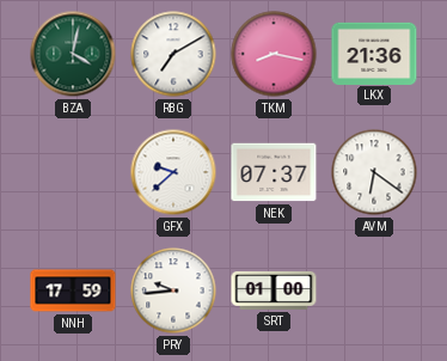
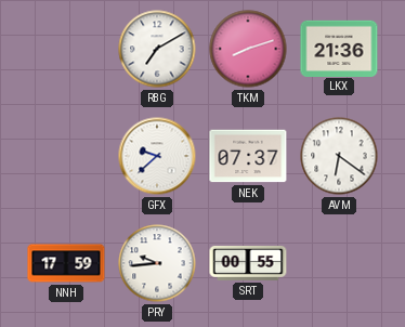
BZA: 4:02 -> none (73, 54)
TKM: 8:17 -> 8:12 (248, 49)
SRT: 01:00 -> 00:55 (248, 263)
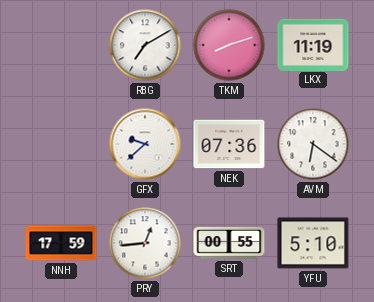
LKX: 21:36 -> 11:19 (313, 44)
NEK: 07:37 -> 07:36 (229, 144)
PRY: 9:44 -> 12:44 (145, 243)
YFU: none -> 5:10 (313, 243)
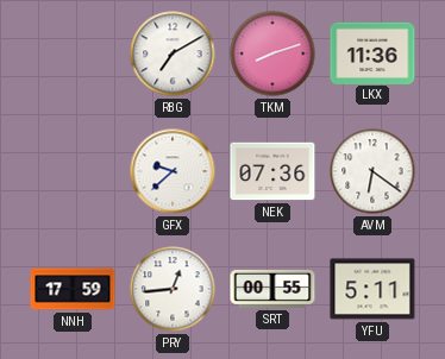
LKX: 11:19 -> 11:36 (372, 52)
YFU: 5:10 -> 5:11 (372, 289)
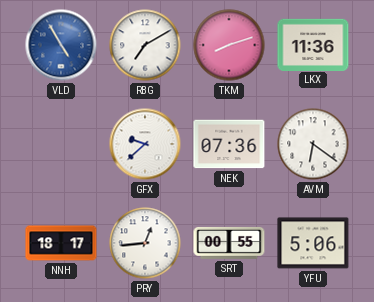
VLD: none -> 4:55 (61, 45)
NNH: 17:59 -> 18:17 (61, 243)
YFU: 5:11 -> 5:06 (313, 243)
